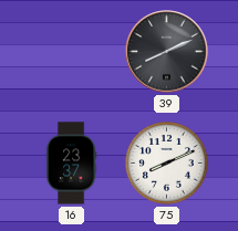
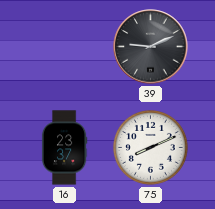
39: 8:11 -> 9:11 (151, 47)
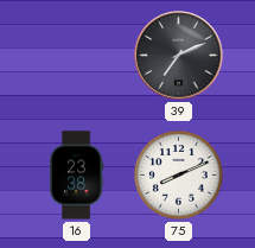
39: 9:11 -> 7:11 (179, 56)
16: 23:37 -> 23:38 (76, 176)
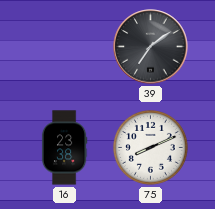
39: 7:11 -> 7:09 (151, 47)
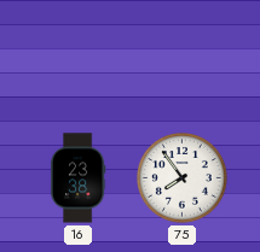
39: 7:09 -> none (151, 47)
75: 8:11 -> 7:54 (181, 177)
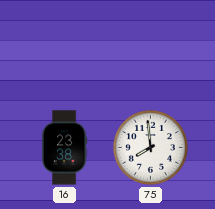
75: 7:54 -> 7:59 (150, 147)
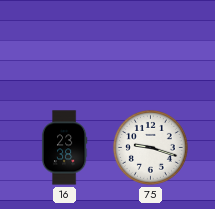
75: 7:59 -> 9:18 (150, 147)
